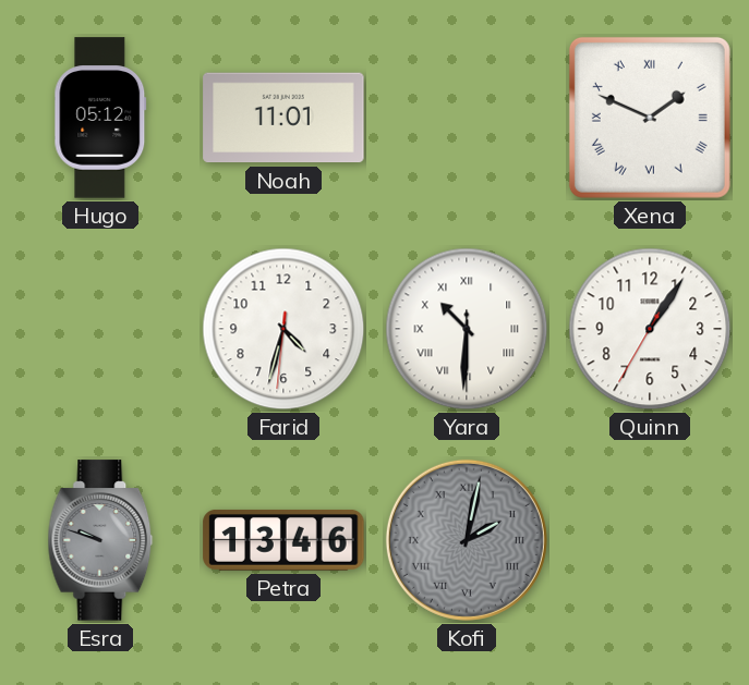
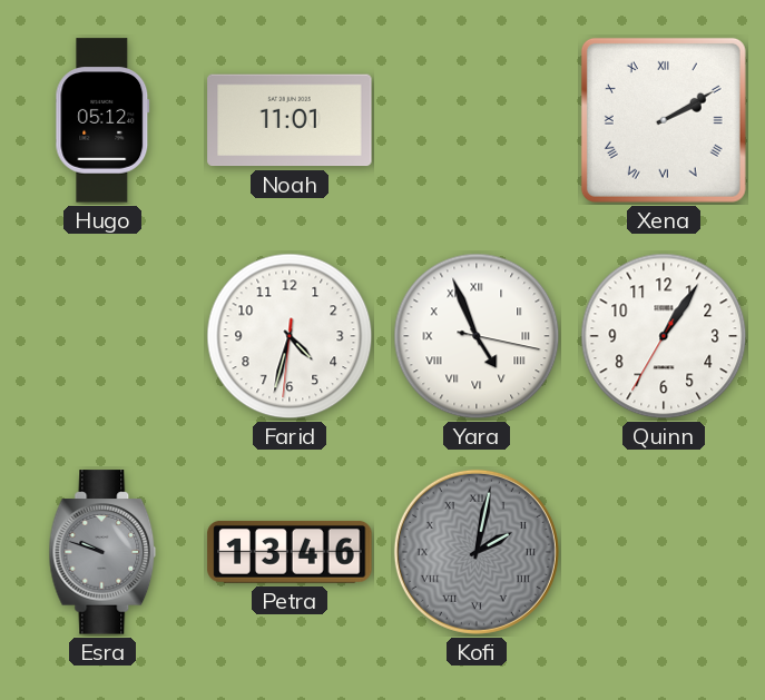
Xena: 1:49 -> 2:10 (664, 120)
Yara: 10:30 -> 4:56 (477, 336)
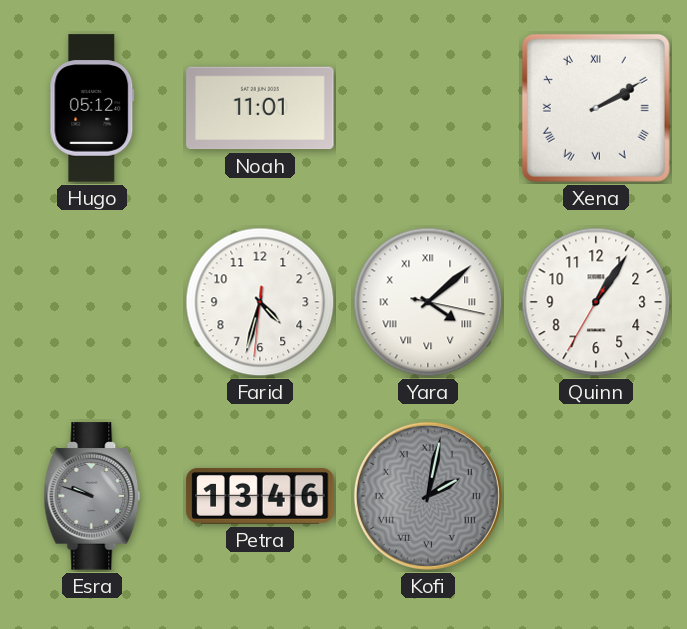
Yara: 4:56 -> 4:08 (428, 302)
